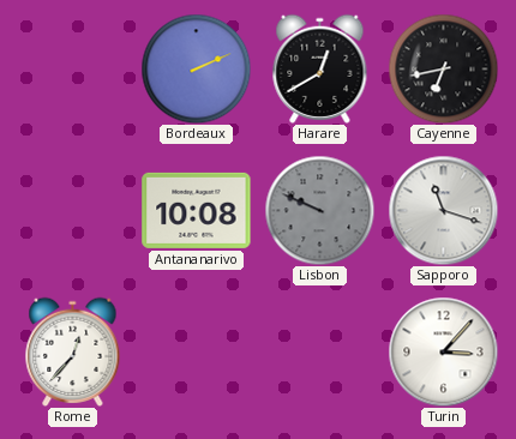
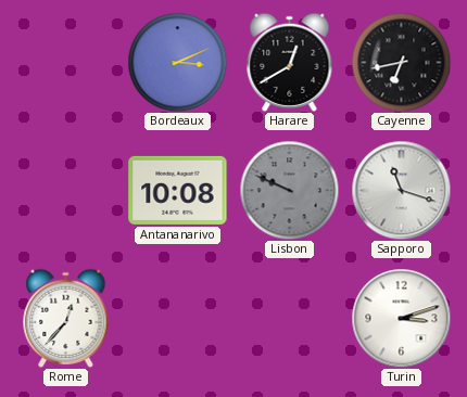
Bordeaux: 2:11 -> 3:11 (177, 62)
Turin: 3:07 -> 3:12 (401, 318)
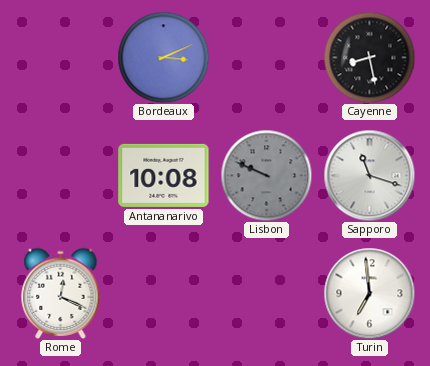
Harare: 12:40 -> none (290, 62)
Cayenne: 6:43 -> 8:28 (369, 57)
Rome: 12:37 -> 12:19 (61, 293)
Turin: 3:12 -> 6:59 (369, 293)
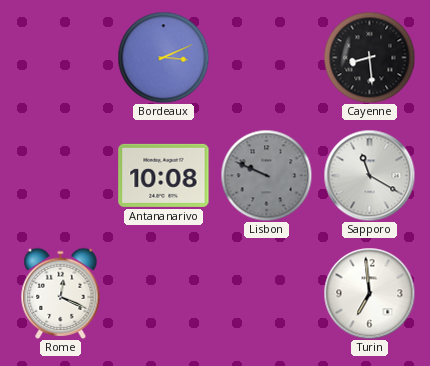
Cayenne: 8:28 -> 8:29 (369, 57)
Sapporo: 11:18 -> 11:20 (369, 175)
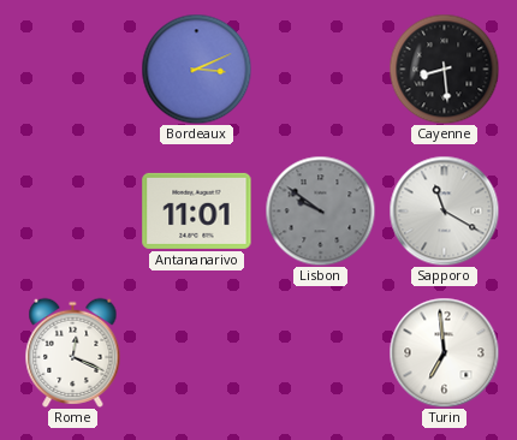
Antananarivo: 10:08 -> 11:01 (197, 210)
Lisbon: 9:49 -> 9:51 (320, 210)
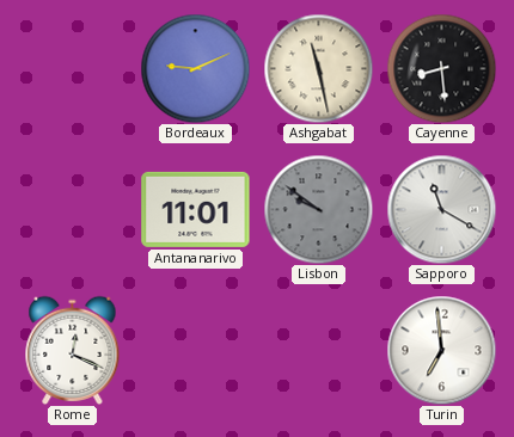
Bordeaux: 3:11 -> 9:11 (195, 68)
Ashgabat: none -> 11:28 (318, 68)
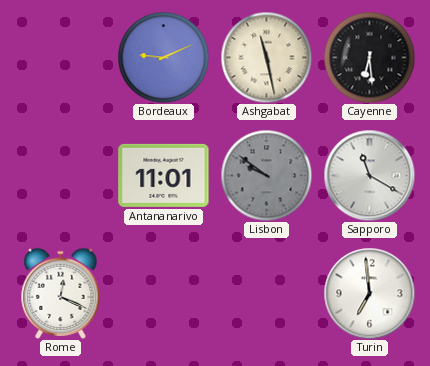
Cayenne: 8:29 -> 6:29 (369, 57)
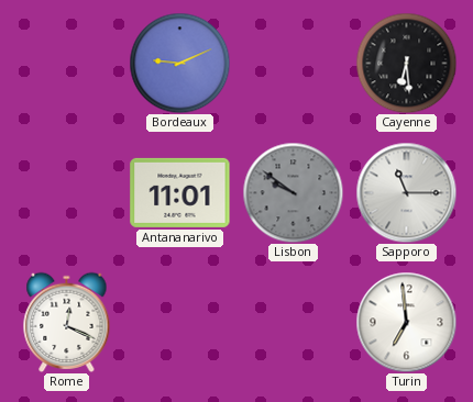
Ashgabat: 11:28 -> none (266, 57)
Sapporo: 11:20 -> 11:15 (406, 192)
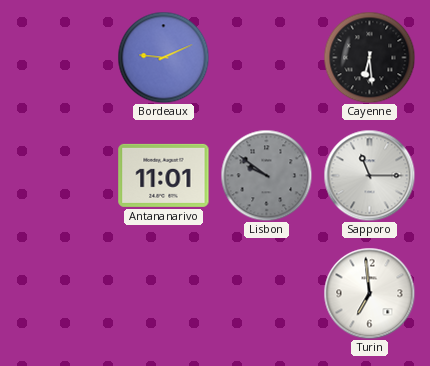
Rome: 12:19 -> none (67, 322)
